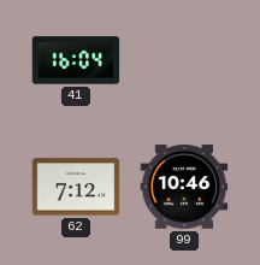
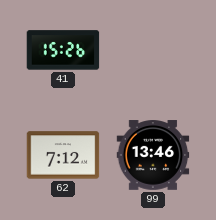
41: 16:04 -> 15:26 (63, 50)
99: 10:46 -> 13:46 (153, 155)
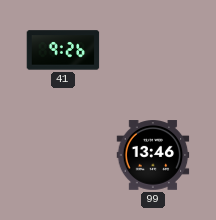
41: 15:26 -> 9:26 (63, 50)
62: 7:12 -> none (63, 155)
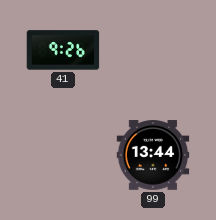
99: 13:46 -> 13:44 (153, 155)
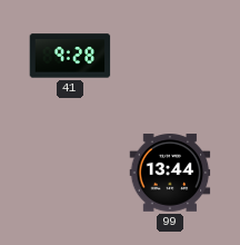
41: 9:26 -> 9:28 (70, 56)
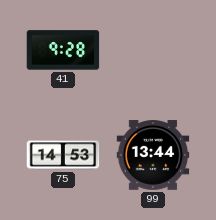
75: none -> 14:53 (63, 155)
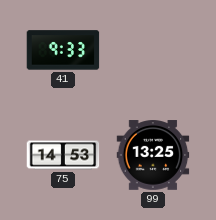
41: 9:28 -> 9:33 (63, 50)
99: 13:44 -> 13:25 (153, 155)
